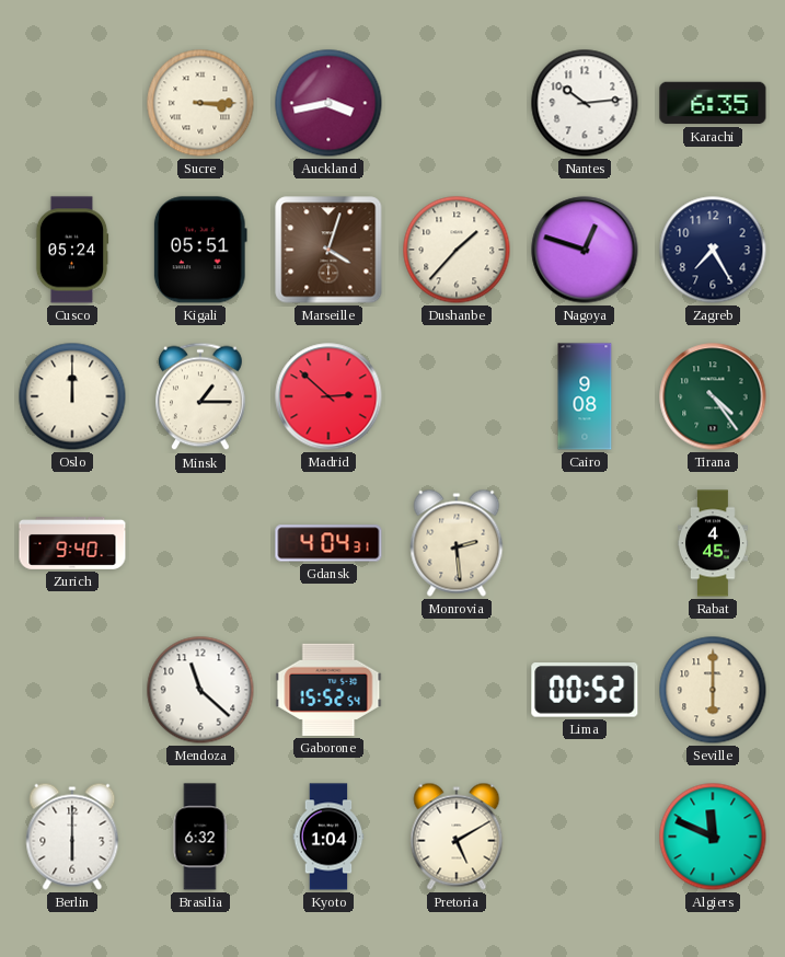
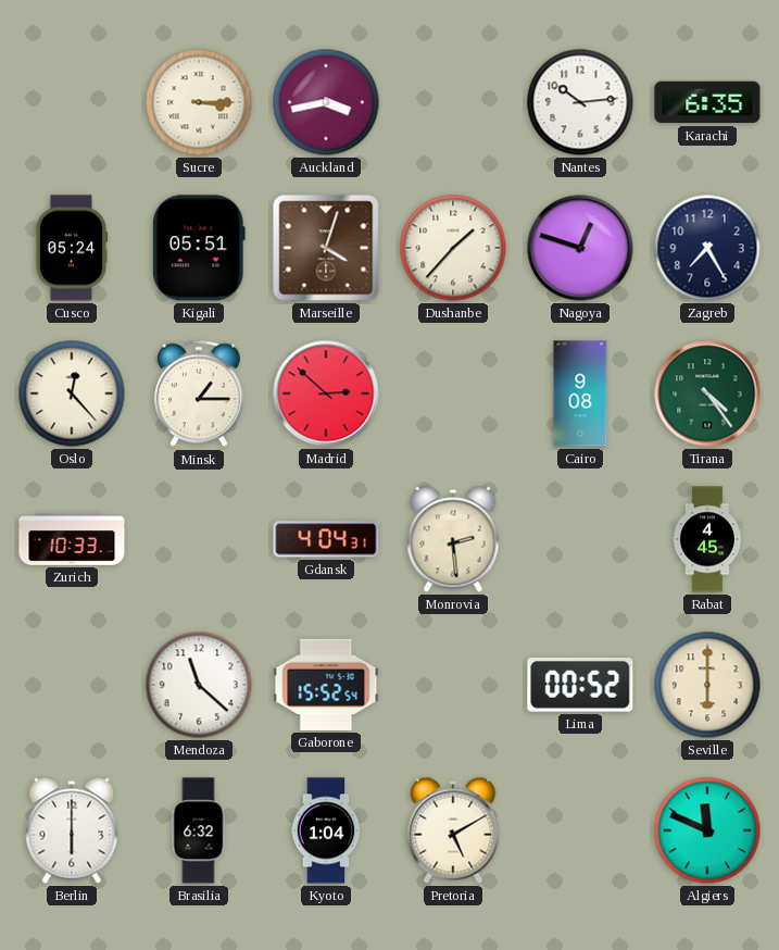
Oslo: 12:00 -> 12:23 (72, 393)
Zurich: 9:40 -> 10:33 (72, 540)
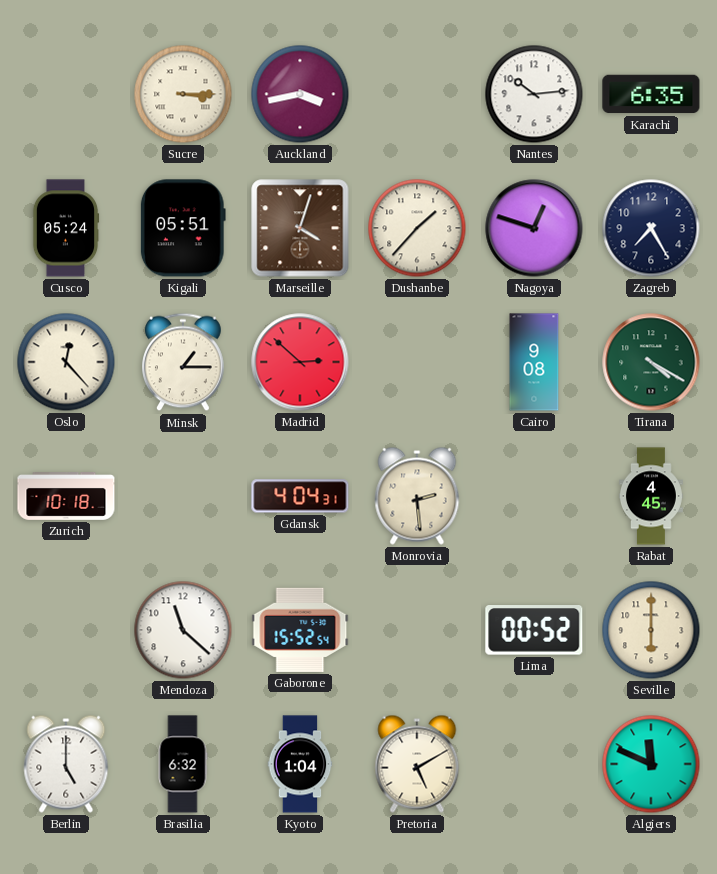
Tirana: 4:24 -> 4:20 (651, 362)
Zurich: 10:33 -> 10:18 (66, 497)
Berlin: 6:00 -> 5:00 (66, 764)
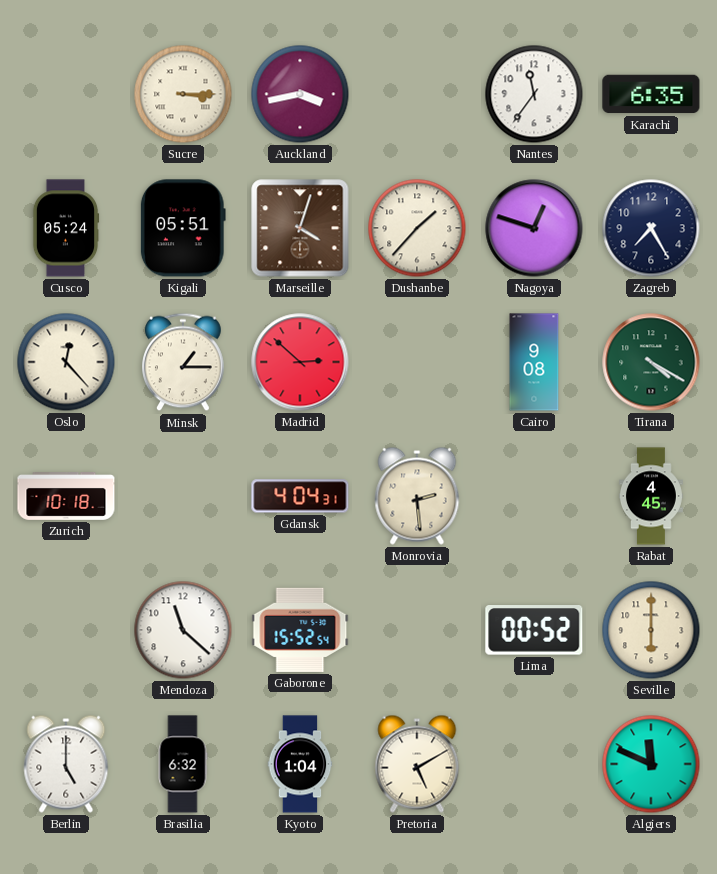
Nantes: 10:14 -> 11:36 (534, 94)
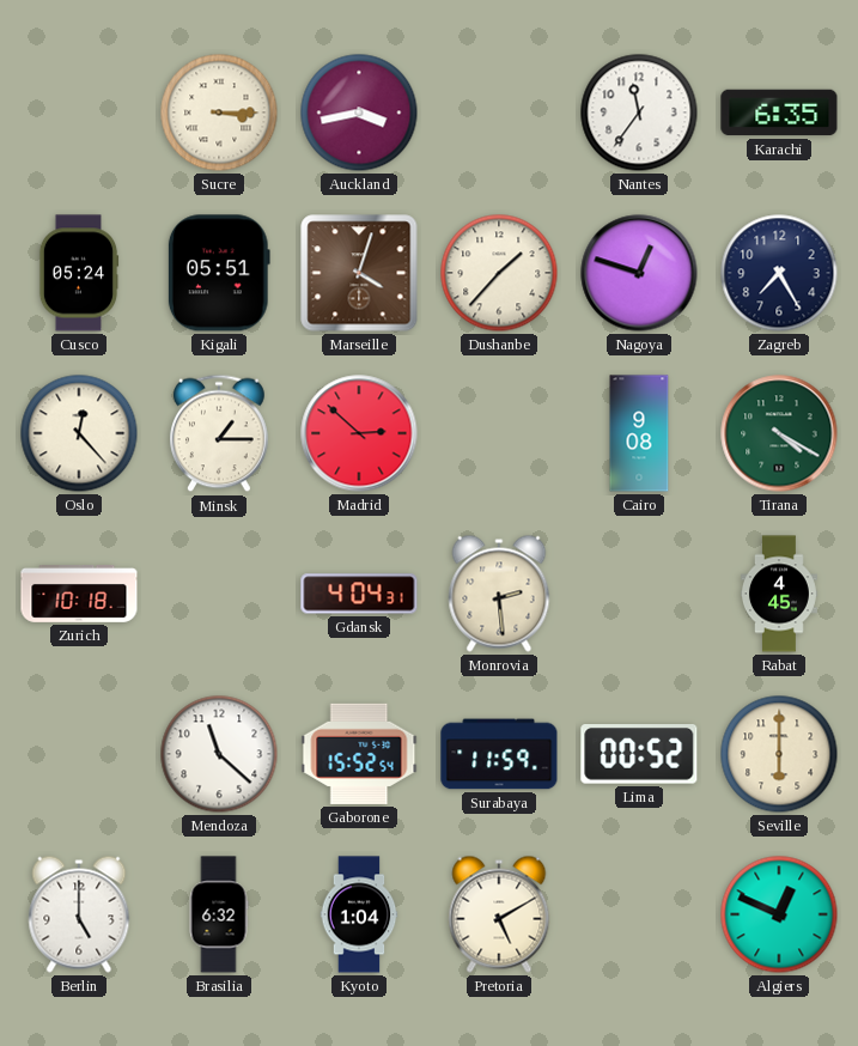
Surabaya: none -> 11:59 (499, 754)
Algiers: 11:49 -> 12:49 (779, 914)
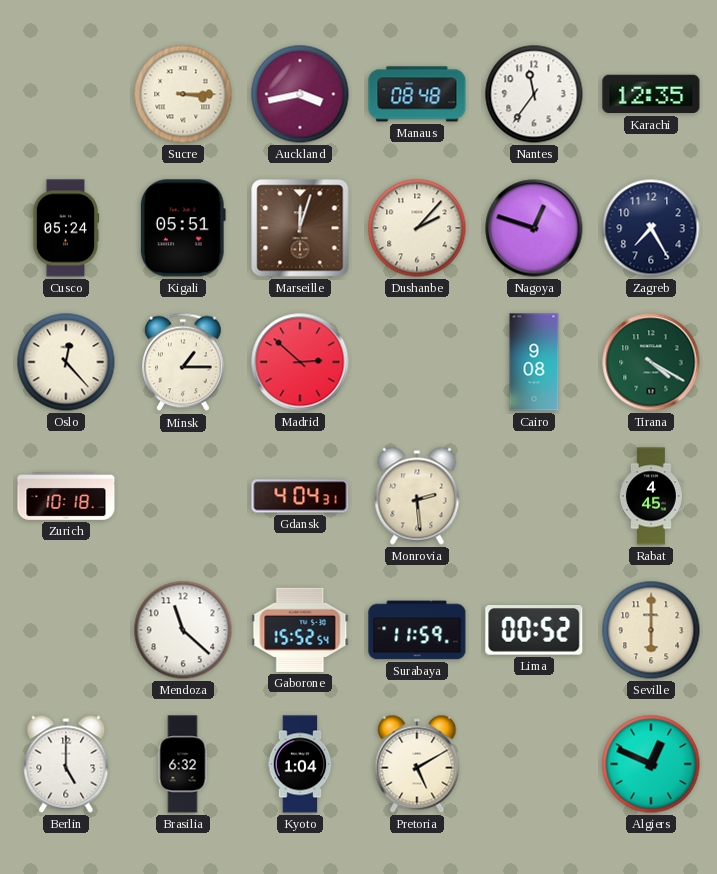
Manaus: none -> 08:48 (417, 94)
Karachi: 6:35 -> 12:35 (651, 94)
Marseille: 4:03 -> 12:03 (300, 228)
Dushanbe: 1:37 -> 2:07 (417, 228)
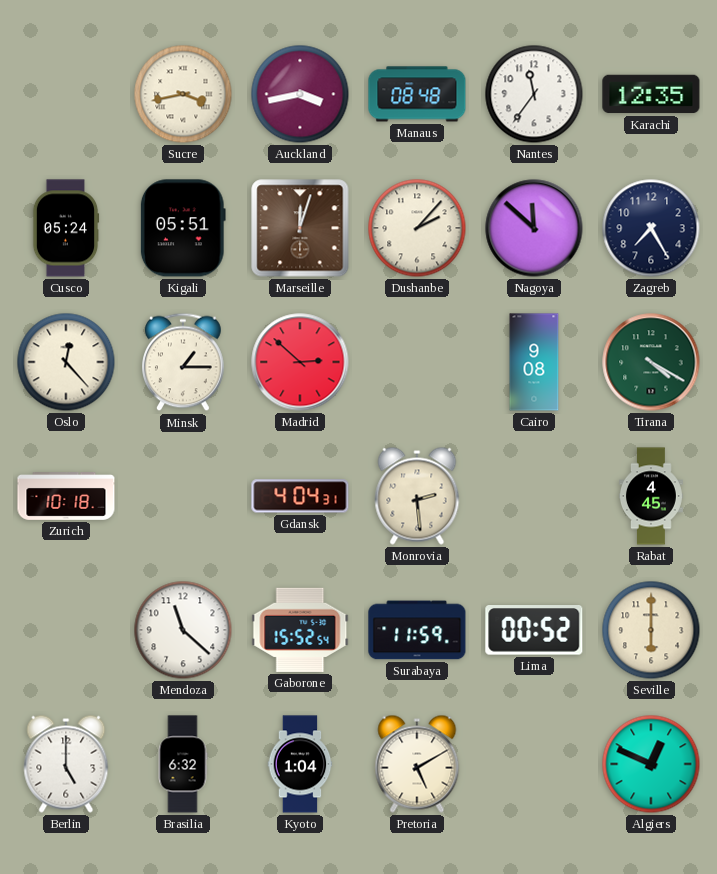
Sucre: 3:15 -> 3:43 (183, 94)
Nagoya: 12:48 -> 11:52 (534, 228)
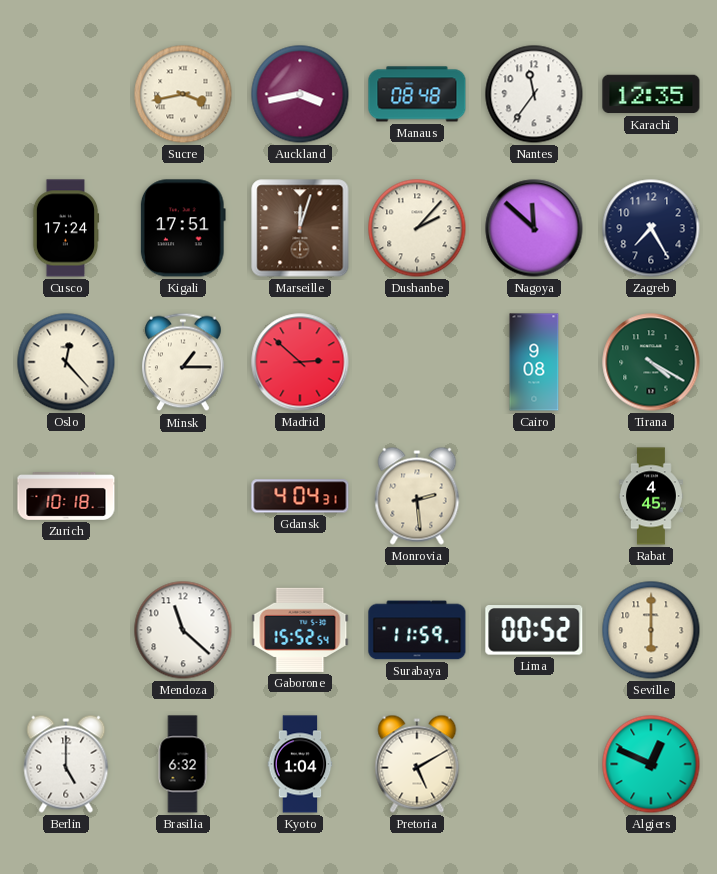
Cusco: 05:24 -> 17:24 (66, 228)
Kigali: 05:51 -> 17:51 (183, 228)
